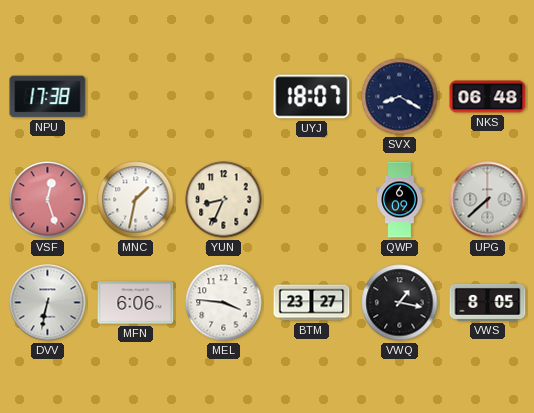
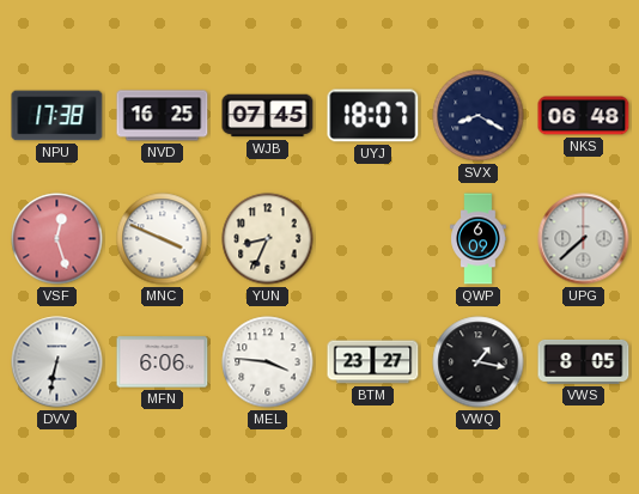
NVD: none -> 16:25 (163, 116)
WJB: none -> 07:45 (268, 116)
MNC: 1:32 -> 3:49 (163, 239)
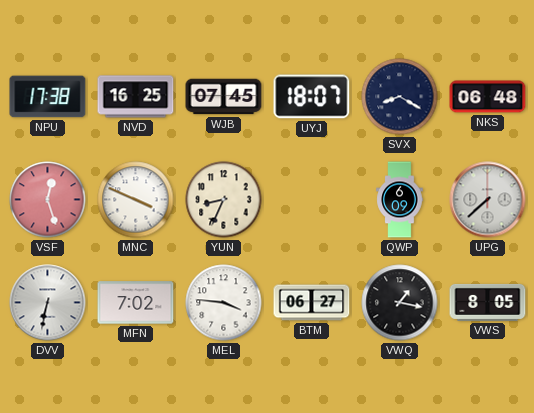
MFN: 6:06 -> 7:02 (136, 303)
BTM: 23:27 -> 06:27 (312, 303)
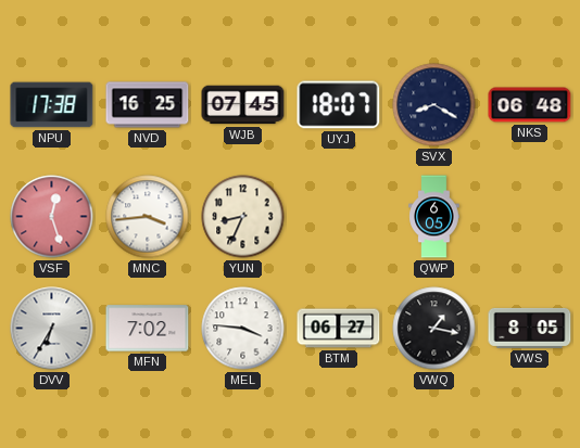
MNC: 3:49 -> 3:44 (148, 217)
QWP: 6:09 -> 6:05 (434, 217)
UPG: 7:38 -> none (488, 200)
DVV: 6:32 -> 6:35 (52, 329)
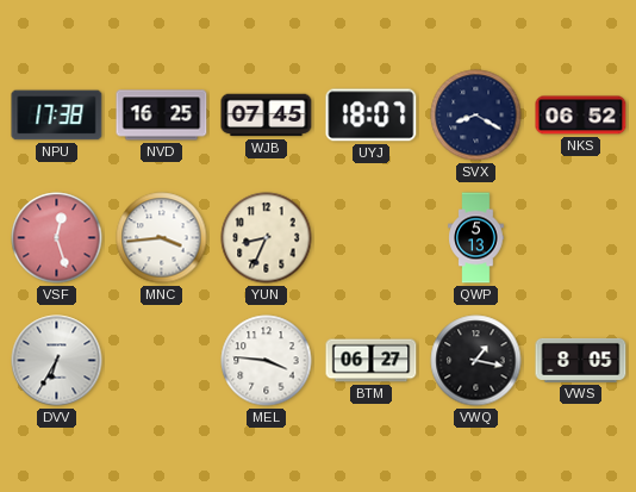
NKS: 06:48 -> 06:52 (581, 116)
QWP: 6:05 -> 5:13 (476, 238)
MFN: 7:02 -> none (148, 329)
